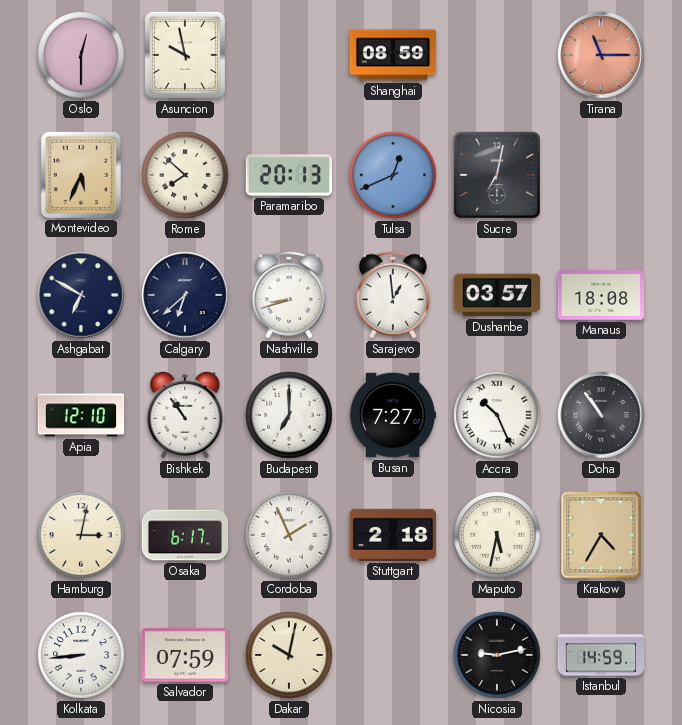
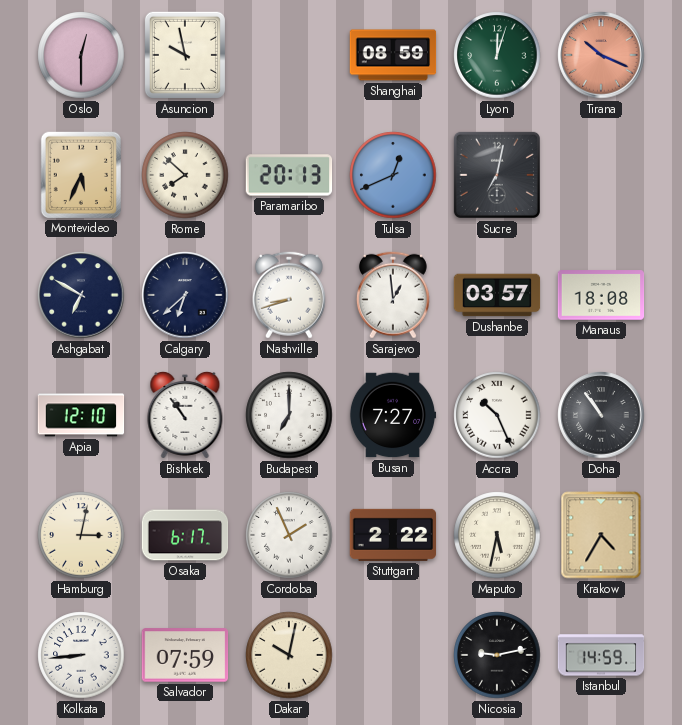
Lyon: none -> 12:03 (497, 55)
Tirana: 11:15 -> 10:19 (601, 55)
Stuttgart: 2:18 -> 2:22 (393, 535)
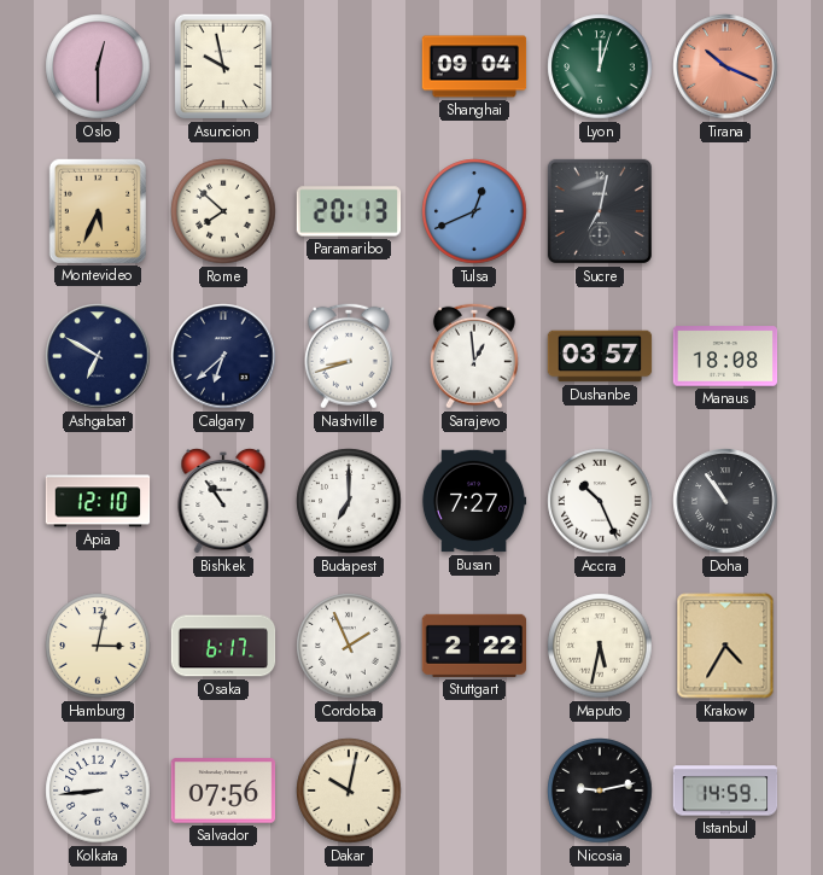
Shanghai: 08:59 -> 09:04 (474, 66)
Salvador: 07:59 -> 07:56 (223, 791)
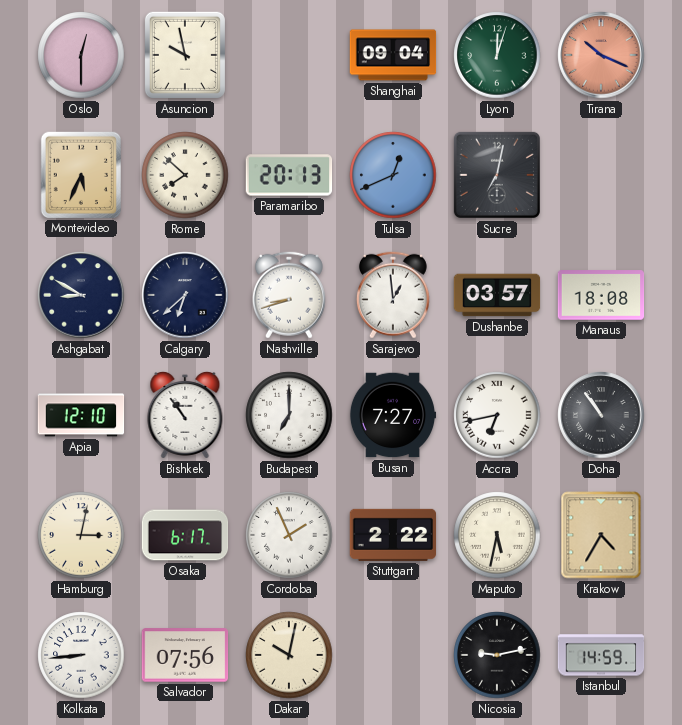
Ashgabat: 6:50 -> 8:50 (81, 295)
Accra: 10:26 -> 6:43 (497, 415)
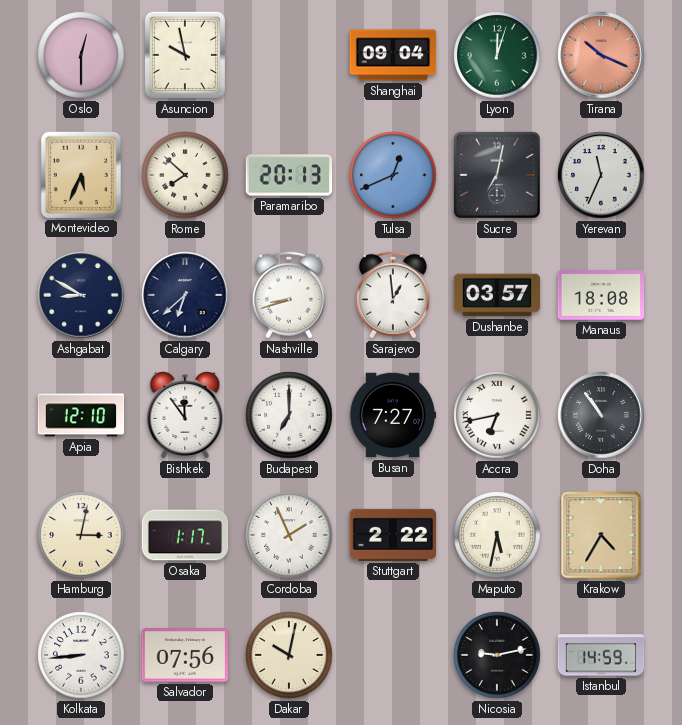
Yerevan: none -> 11:34 (601, 175)
Bishkek: 10:54 -> 11:54 (185, 415)
Osaka: 6:17 -> 1:17 (185, 535)
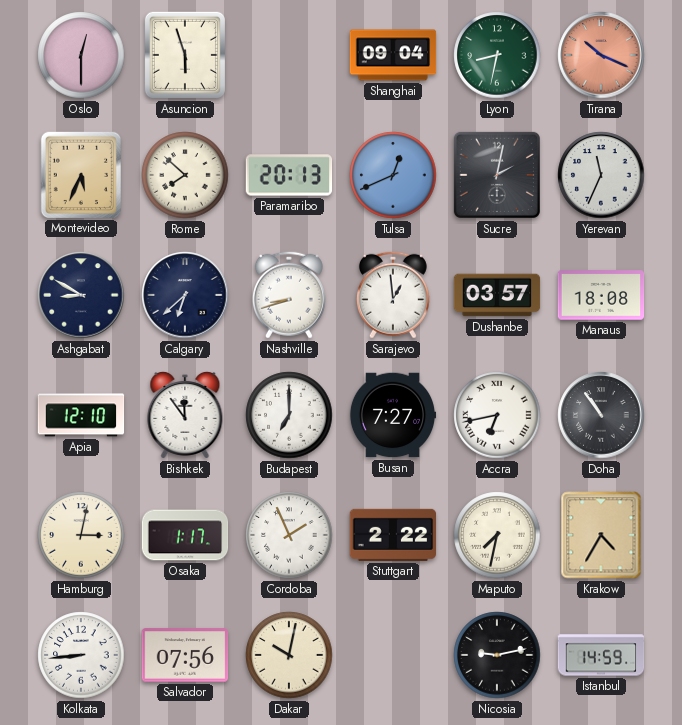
Asuncion: 9:58 -> 5:57 (185, 55)
Lyon: 12:03 -> 8:32 (497, 55)
Sucre: 7:02 -> 2:02 (497, 175)
Maputo: 5:32 -> 7:32 (497, 535)
